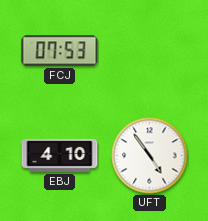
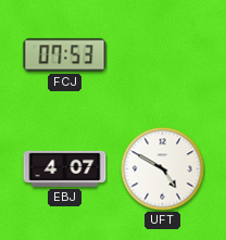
EBJ: 4:10 -> 4:07 (65, 168)
UFT: 4:54 -> 4:50 (163, 169)
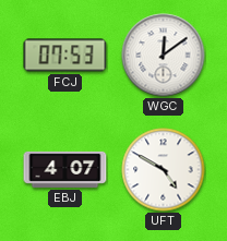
WGC: none -> 12:09 (164, 56)
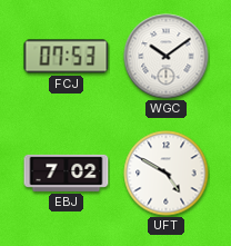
WGC: 12:09 -> 10:09 (167, 57)
EBJ: 4:07 -> 7:02 (67, 173)
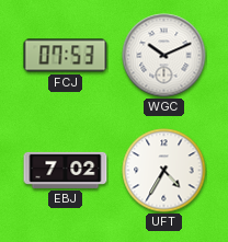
WGC: 10:09 -> 10:11 (164, 56)
UFT: 4:50 -> 4:35 (164, 171)
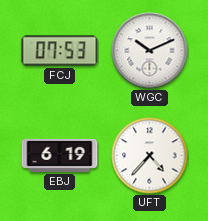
EBJ: 7:02 -> 6:19 (60, 155)
UFT: 4:35 -> 4:37 (150, 156)
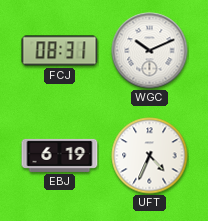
FCJ: 07:53 -> 08:31 (60, 51)
UFT: 4:37 -> 4:34 (150, 156)
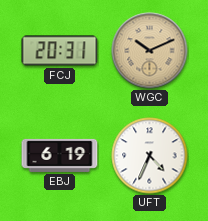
FCJ: 08:31 -> 20:31 (60, 51)
WGC dial: white -> champagne (150, 51)
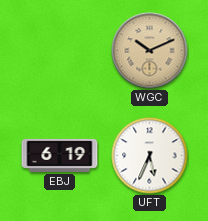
FCJ: 20:31 -> none (60, 51)
UFT: 4:34 -> 5:34 (150, 156)
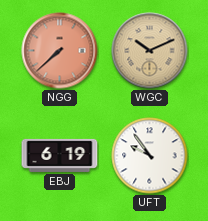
NGG: none -> 7:38 (60, 51)
UFT: 5:34 -> 9:54 (150, 156)
